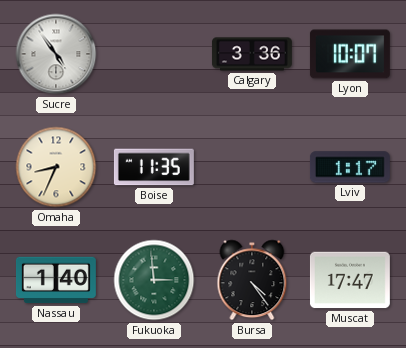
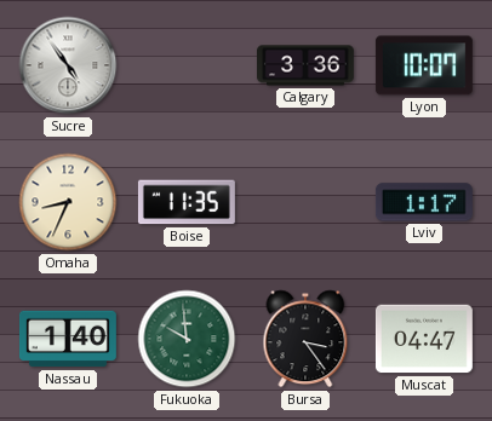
Fukuoka: 2:59 -> 9:59 (187, 339)
Bursa: 4:24 -> 3:24 (305, 339)
Muscat: 17:47 -> 04:47 (424, 339)
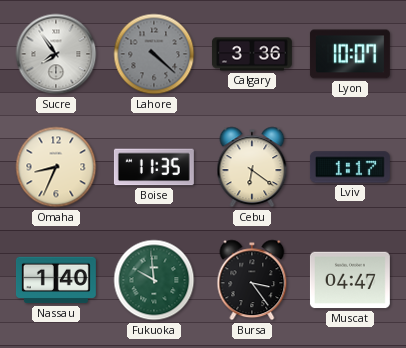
Sucre: 4:54 -> 7:54 (56, 54)
Lahore: none -> 4:22 (154, 54)
Cebu: none -> 6:21 (252, 167)
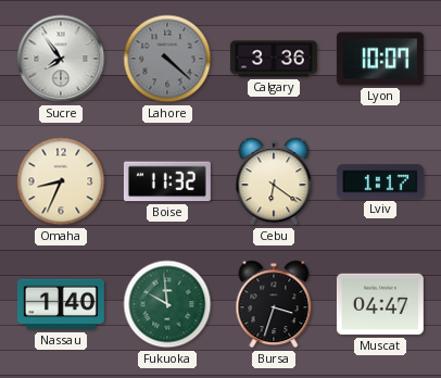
Boise: 11:35 -> 11:32 (167, 181)
Bursa: 3:24 -> 3:33 (274, 304)
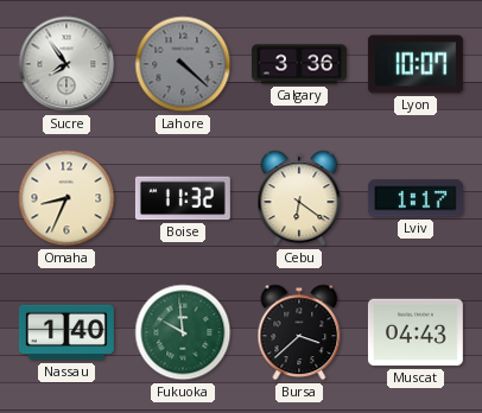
Bursa: 3:33 -> 3:38 (299, 332)
Muscat: 04:47 -> 04:43 (416, 332)
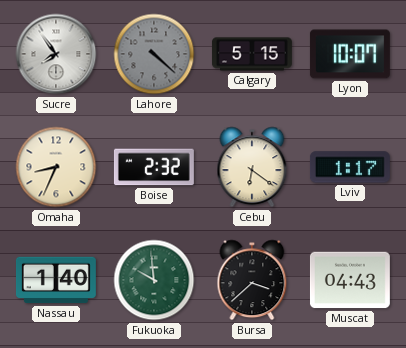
Calgary: 3:36 -> 5:15 (252, 54)
Boise: 11:32 -> 2:32 (154, 167)
